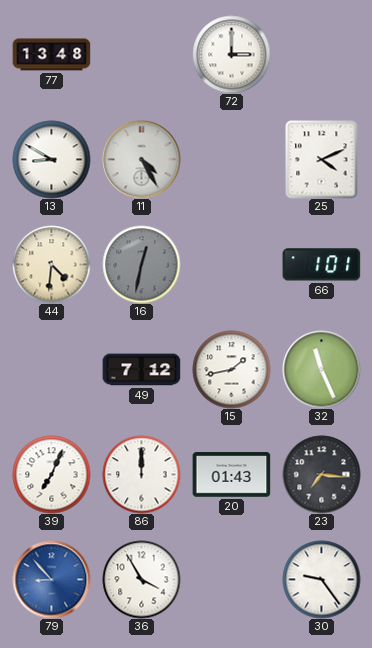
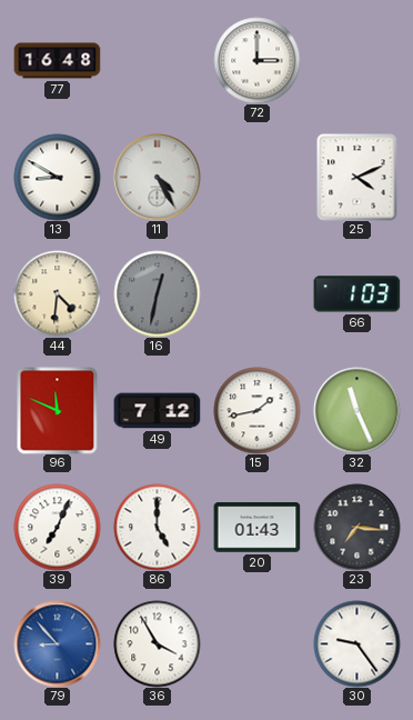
77: 13:48 -> 16:48 (57, 61)
66: 1:01 -> 1:03 (356, 294)
96: none -> 11:49 (58, 410)
86: 12:00 -> 5:00 (157, 527)
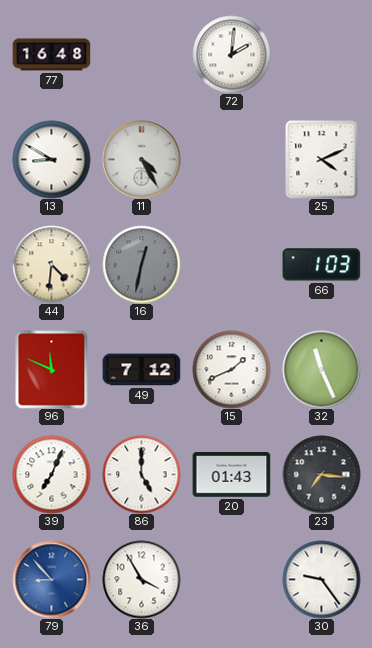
72: 3:00 -> 2:01 (231, 54)
15: 1:43 -> 1:41 (231, 369)
